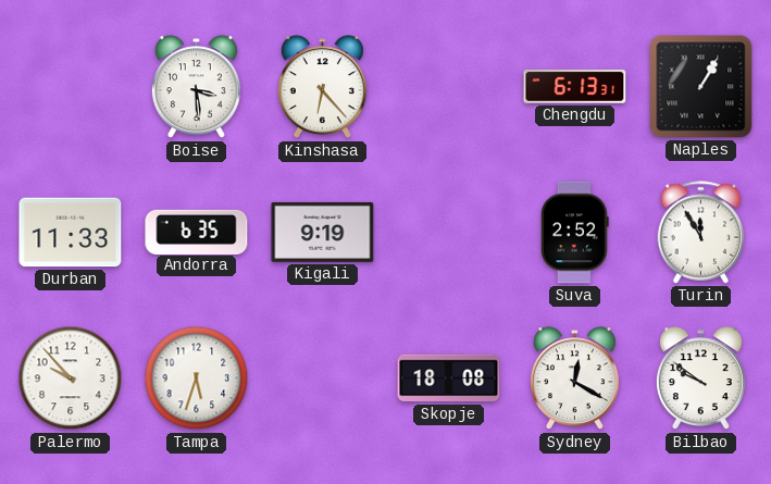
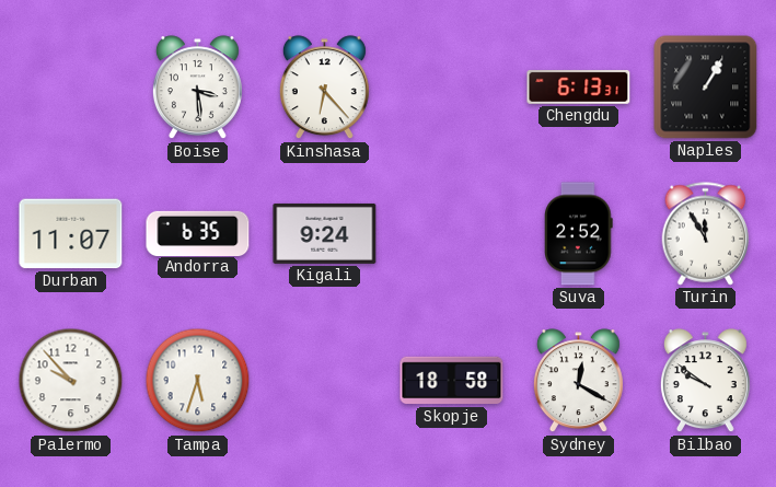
Durban: 11:33 -> 11:07 (71, 234)
Kigali: 9:19 -> 9:24 (325, 233)
Skopje: 18:08 -> 18:58 (452, 381)
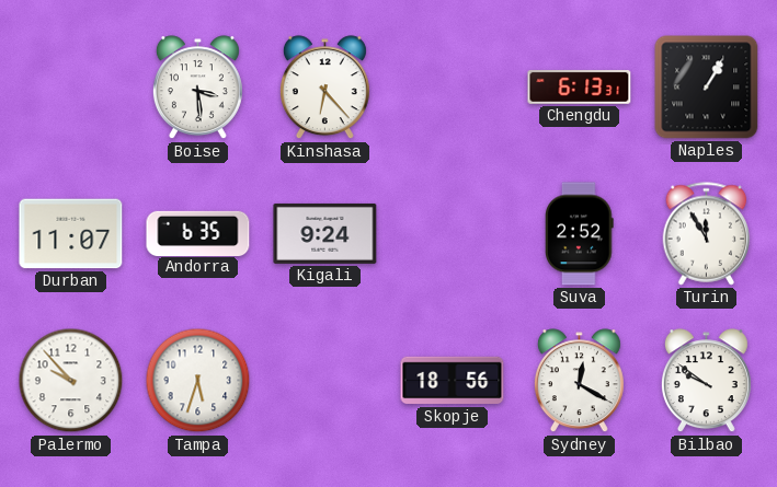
Skopje: 18:58 -> 18:56 (453, 381)
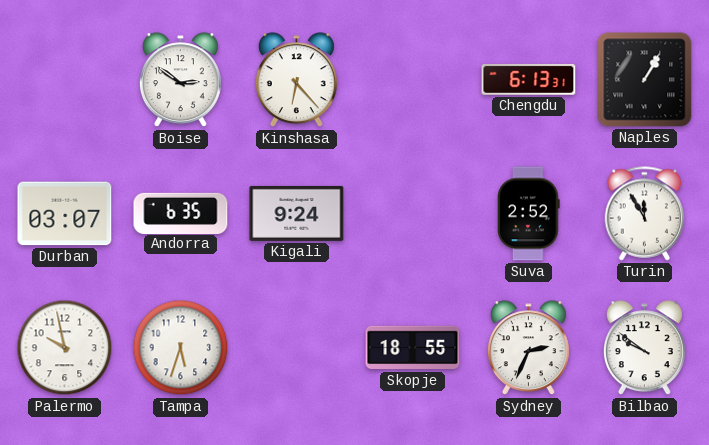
Boise: 3:29 -> 2:51 (180, 80)
Durban: 11:07 -> 03:07 (65, 214)
Palermo: 9:53 -> 9:58 (65, 348)
Skopje: 18:56 -> 18:55 (413, 348)
Sydney: 12:20 -> 2:34 (528, 348)
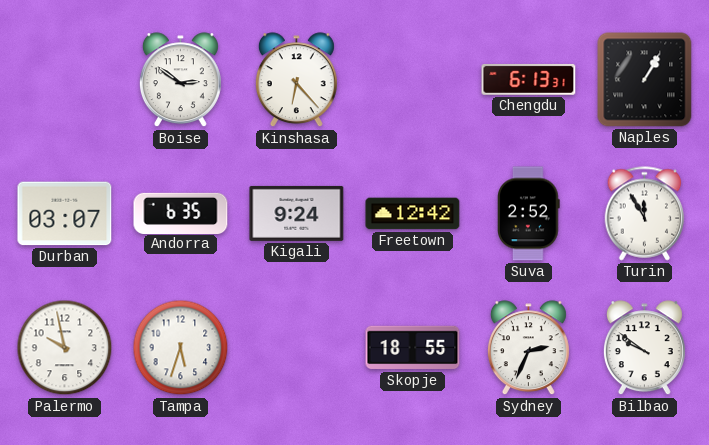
Freetown: none -> 12:42 (413, 214)
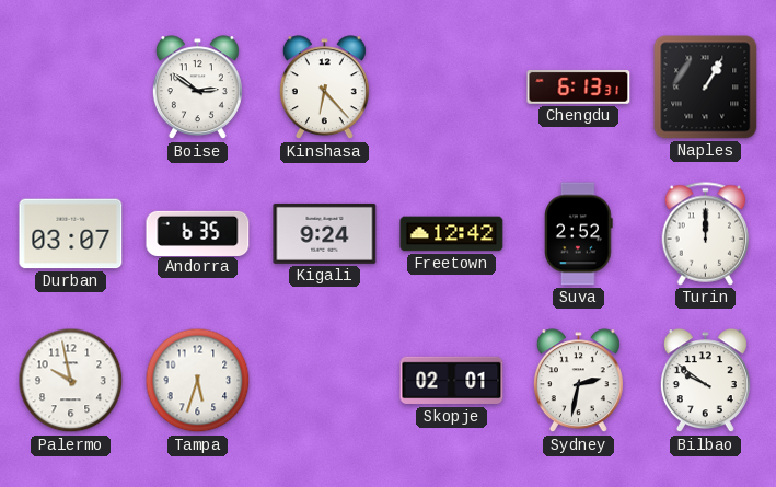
Turin: 11:55 -> 12:00 (706, 234)
Skopje: 18:55 -> 02:01 (452, 381)
Sydney: 2:34 -> 2:32 (578, 381)
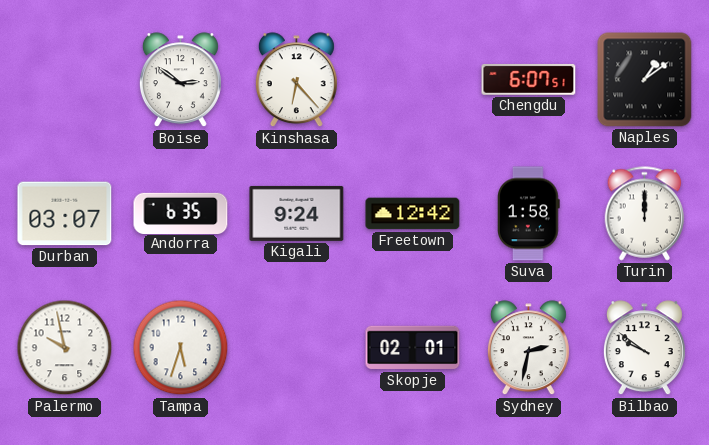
Chengdu: 6:13 -> 6:07 (529, 79)
Naples: 1:05 -> 1:09 (645, 80)
Suva: 2:52 -> 1:58 (529, 214)
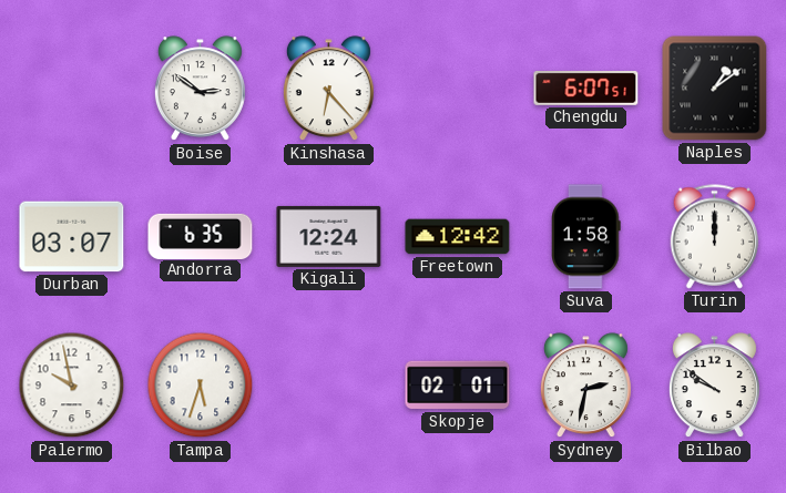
Kigali: 9:24 -> 12:24 (329, 236)
